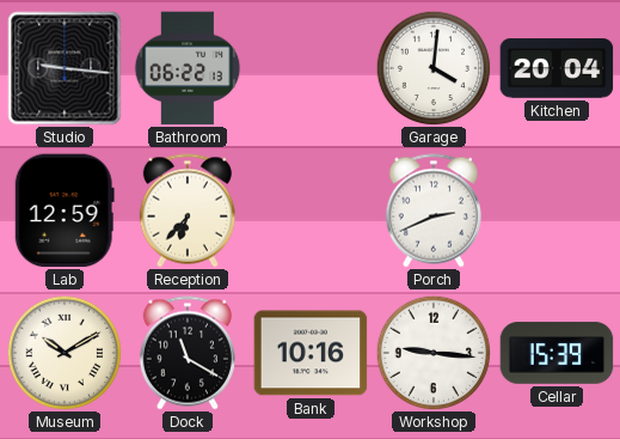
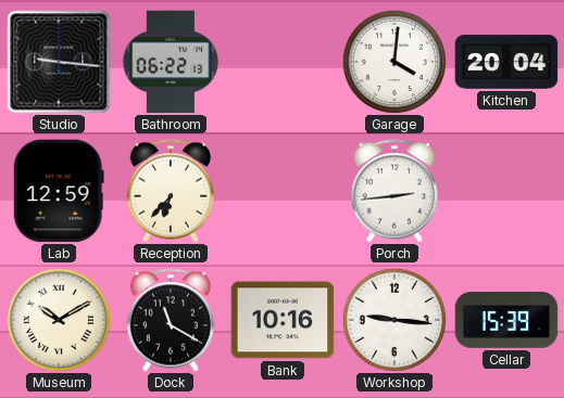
Porch: 2:41 -> 2:44 (394, 191)
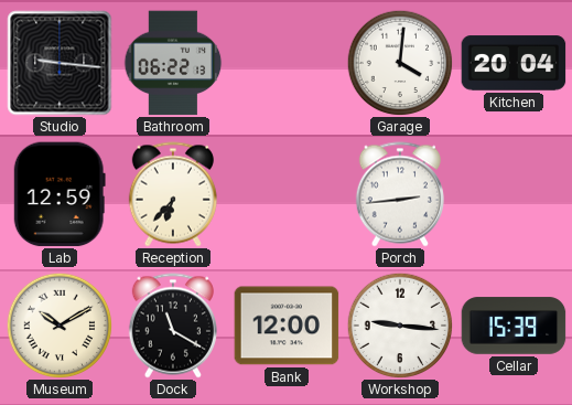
Bank: 10:16 -> 12:00 (287, 326)
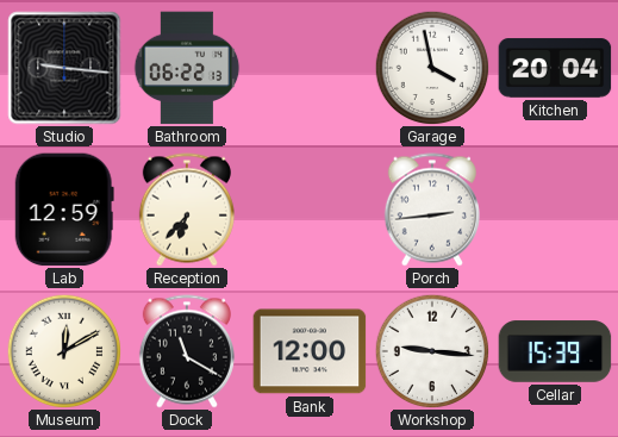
Garage: 4:01 -> 3:58 (432, 68)
Museum: 10:10 -> 12:10 (64, 351)
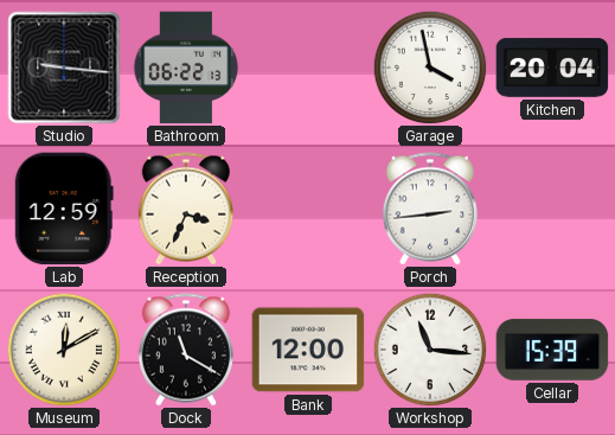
Reception: 6:37 -> 3:34 (186, 209)
Workshop: 9:16 -> 11:16 (430, 350)
